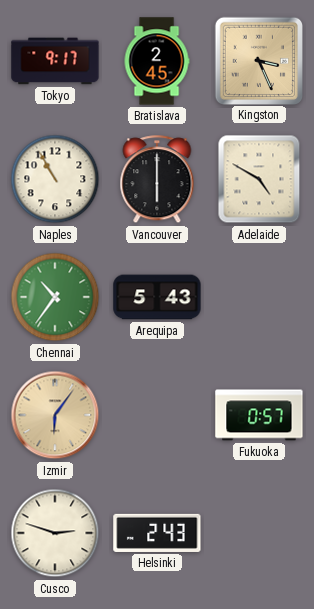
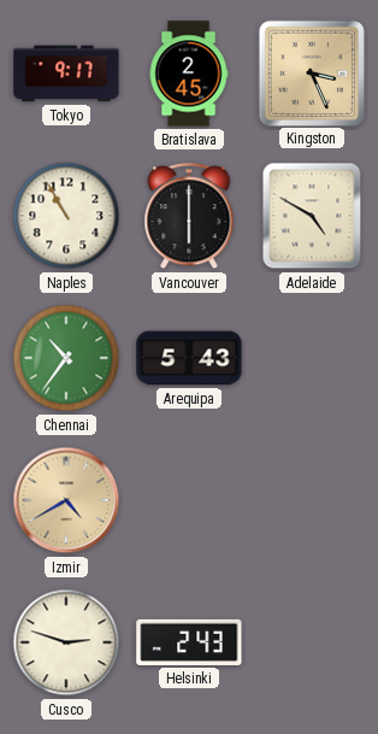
Izmir: 6:06 -> 4:40 (66, 500)
Fukuoka: 0:57 -> none (259, 415)
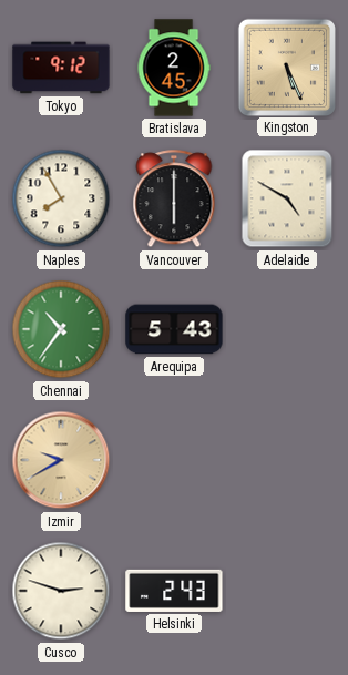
Tokyo: 9:17 -> 9:12 (61, 68)
Kingston: 3:26 -> 5:26 (286, 67)
Naples: 10:55 -> 7:55 (61, 198)
Izmir: 4:40 -> 9:40 (61, 460)
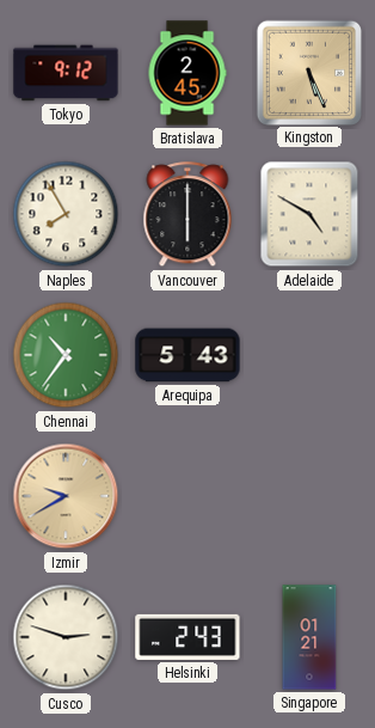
Singapore: none -> 01:21 (309, 637)
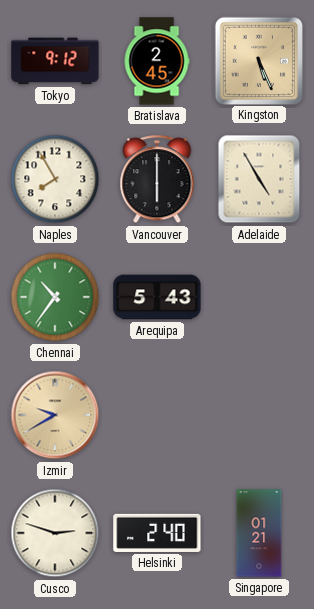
Adelaide: 4:50 -> 4:55 (259, 179)
Helsinki: 2:43 -> 2:40 (157, 533)
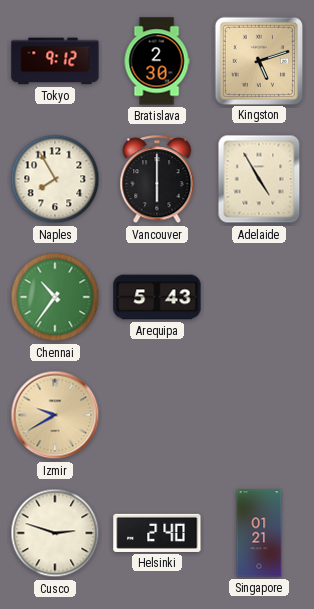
Bratislava: 2:45 -> 2:30 (157, 61)
Kingston: 5:26 -> 5:12 (258, 60)
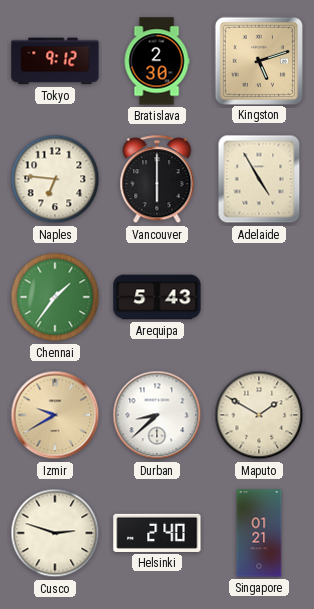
Naples: 7:55 -> 6:46 (55, 179)
Chennai: 10:36 -> 1:36 (55, 297)
Durban: none -> 8:38 (157, 415)
Maputo: none -> 1:50 (259, 415)
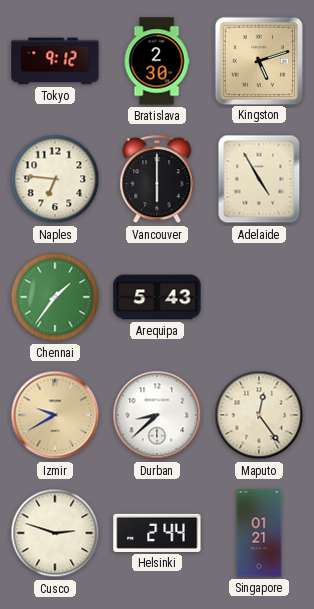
Maputo: 1:50 -> 12:24 (259, 415)
Helsinki: 2:40 -> 2:44 (157, 533)
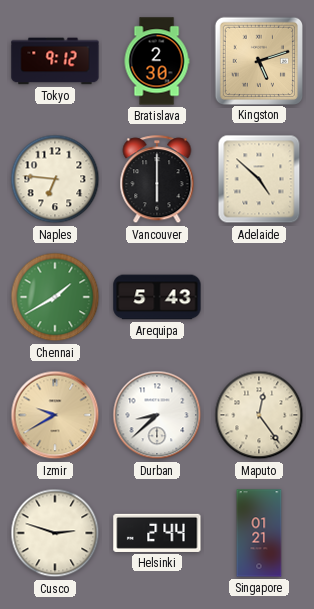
Adelaide: 4:55 -> 4:52 (259, 179)
Chennai: 1:36 -> 1:40 (55, 297)
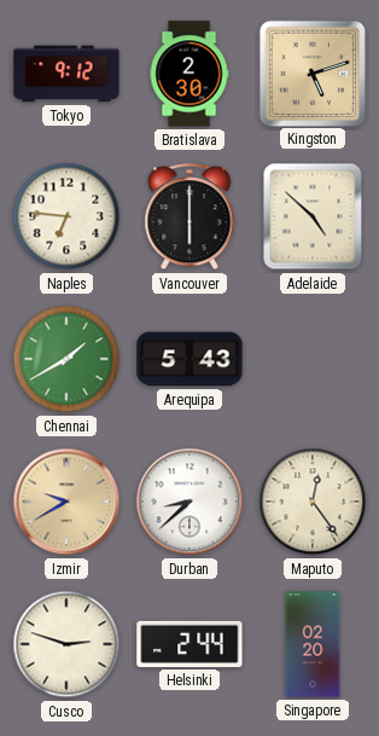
Singapore: 01:21 -> 02:20 (313, 644)
